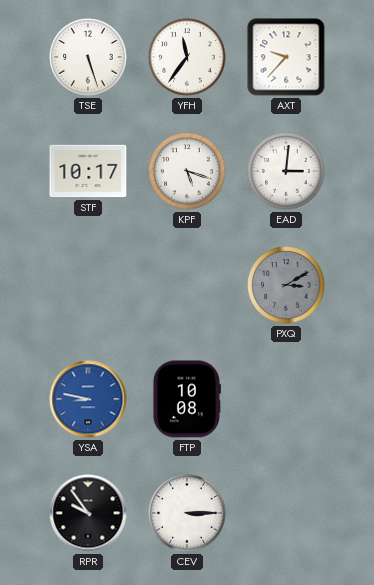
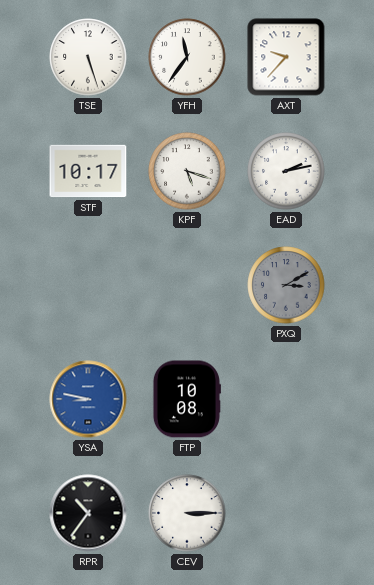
EAD: 3:01 -> 2:13 (286, 171)
RPR: 9:54 -> 10:36 (88, 513)
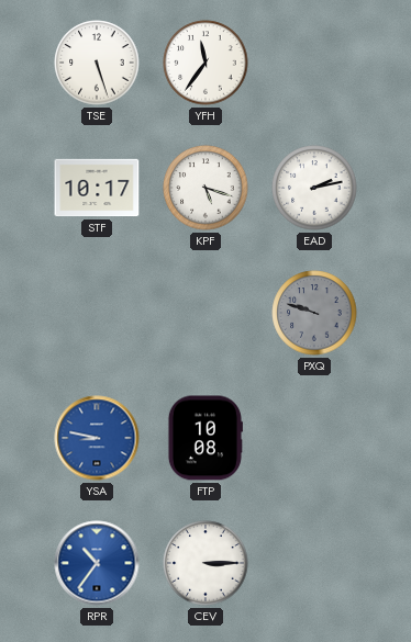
AXT: 9:37 -> none (286, 57)
PXQ: 3:10 -> 9:48 (314, 313)
RPR dial: black -> blue (97, 563)
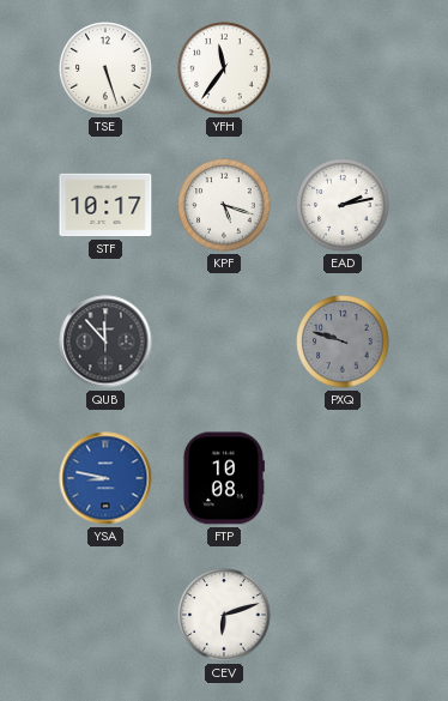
QUB: none -> 11:53 (105, 342)
RPR: 10:36 -> none (97, 563)
CEV: 3:15 -> 6:12 (224, 615)
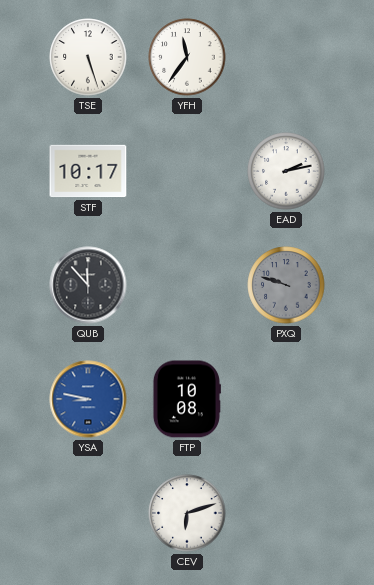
KPF: 5:18 -> none (224, 205)
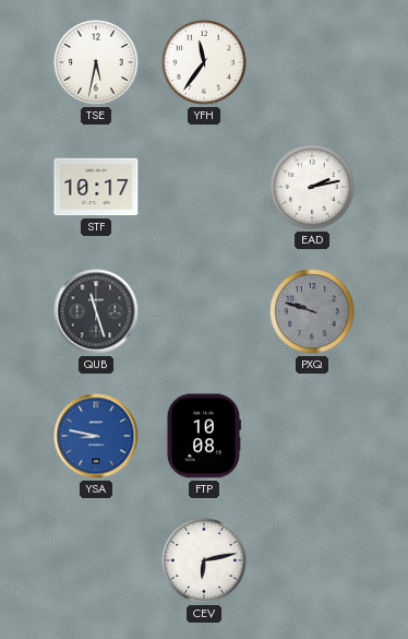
TSE: 5:27 -> 5:32 (96, 62)
QUB: 11:53 -> 11:27 (96, 311)
CEV: 6:12 -> 6:13 (204, 560)
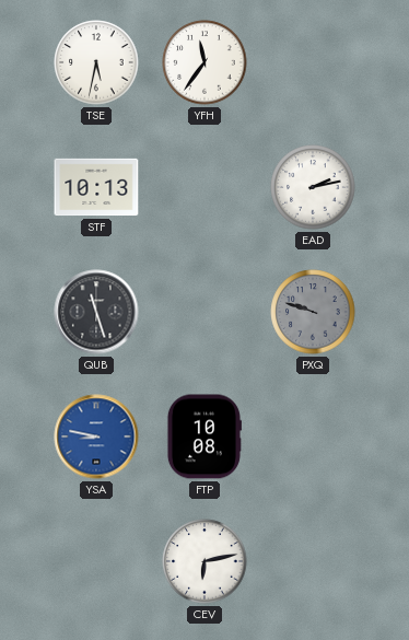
STF: 10:17 -> 10:13 (96, 187)
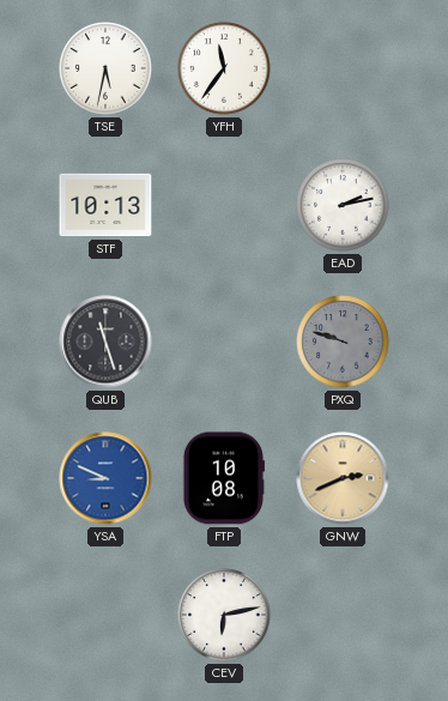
YSA: 8:47 -> 8:49 (105, 478)
GNW: none -> 2:41 (343, 478)
